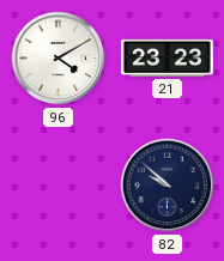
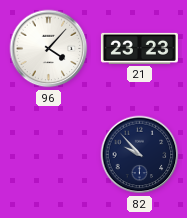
96: 4:10 -> 4:07 (49, 49)
82: 9:52 -> 9:53 (140, 155)
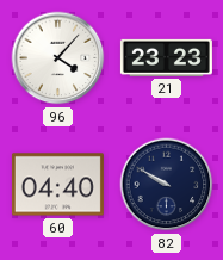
60: none -> 04:40 (57, 185)
82: 9:53 -> 9:50 (167, 185)
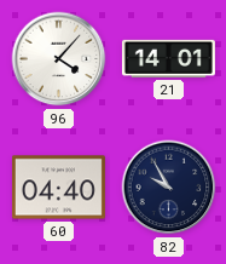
21: 23:23 -> 14:01 (168, 58)
82: 9:50 -> 9:55 (169, 188)
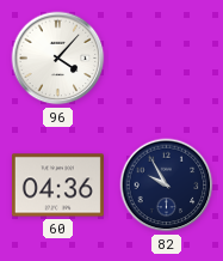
21: 14:01 -> none (168, 58)
60: 04:40 -> 04:36 (57, 186)
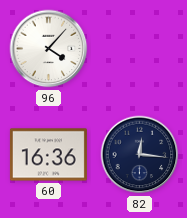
60: 04:36 -> 16:36 (48, 155)
82: 9:55 -> 12:16 (140, 155)
